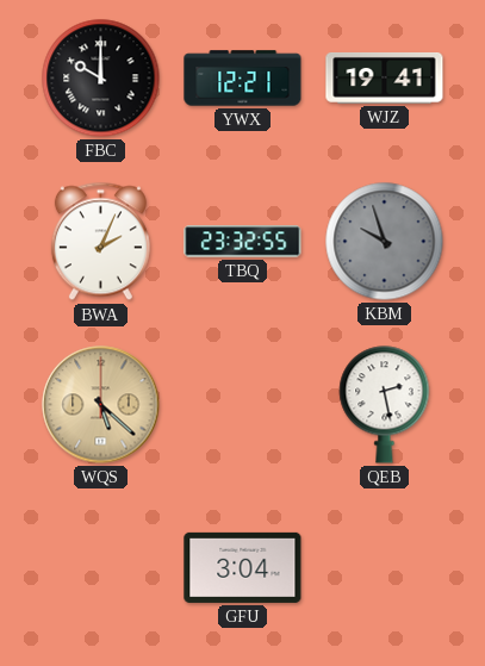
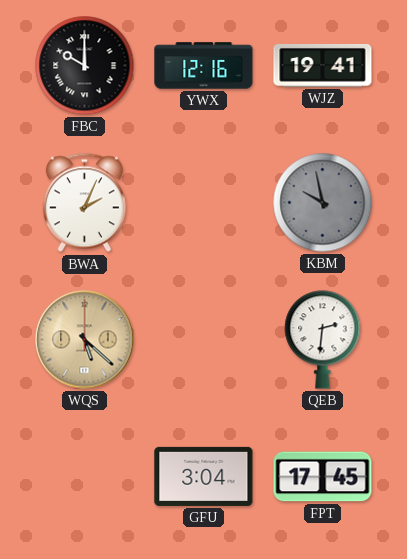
YWX: 12:21 -> 12:16 (204, 66)
TBQ: 23:32 -> none (243, 242)
KBM: 9:57 -> 9:58 (323, 203)
QEB: 2:28 -> 2:31 (323, 340)
FPT: none -> 17:45 (323, 477)
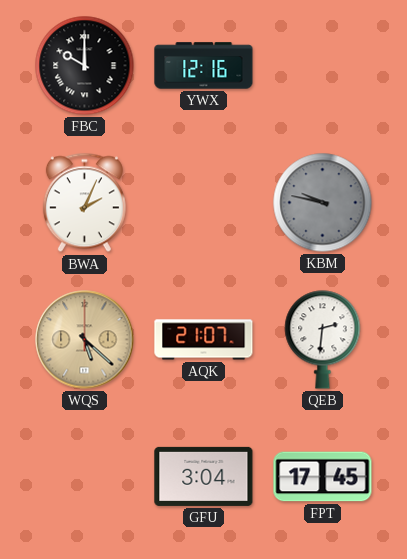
WJZ: 19:41 -> none (323, 65)
KBM: 9:58 -> 9:47 (323, 203)
AQK: none -> 21:07 (204, 340)
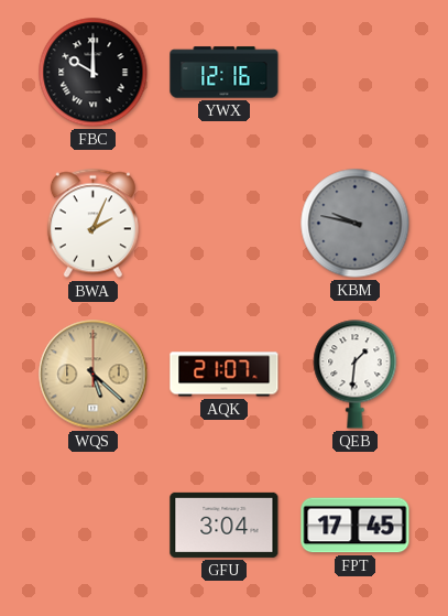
QEB: 2:31 -> 1:31 (356, 375)
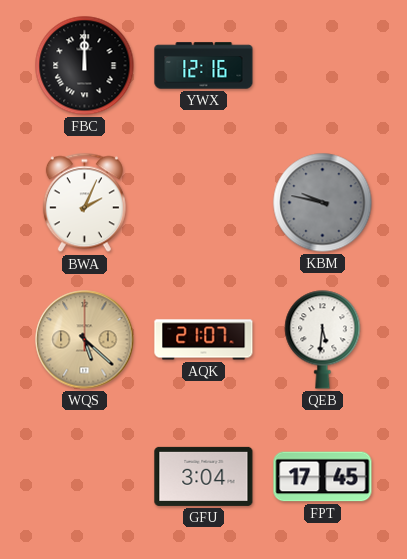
FBC: 10:00 -> 12:00 (85, 66)
QEB: 1:31 -> 5:31 (323, 340)
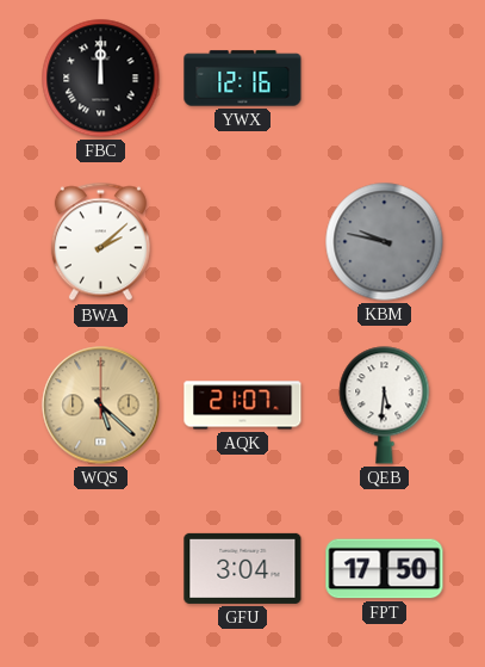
BWA: 2:04 -> 2:08 (100, 242)
FPT: 17:45 -> 17:50 (385, 569)
